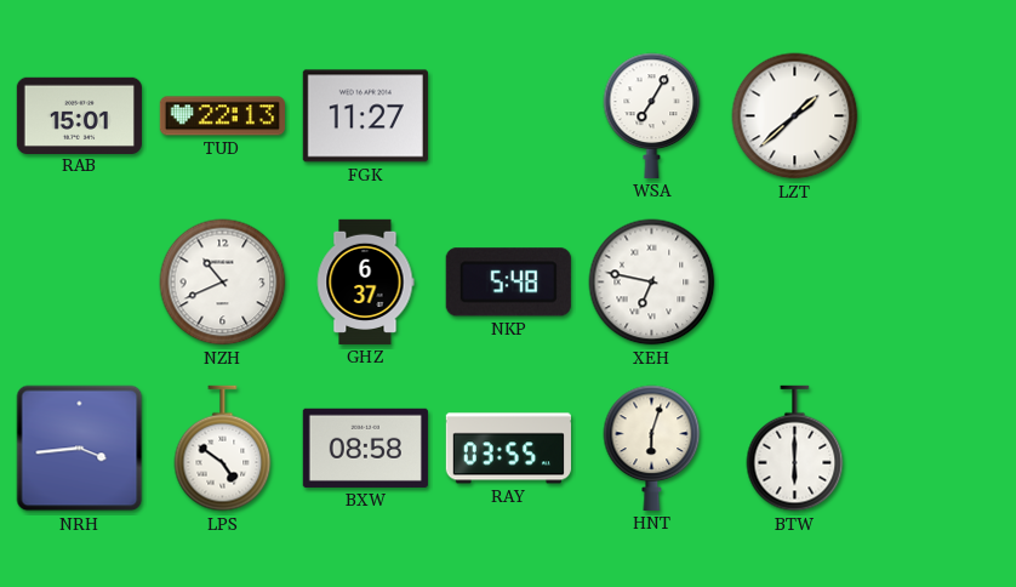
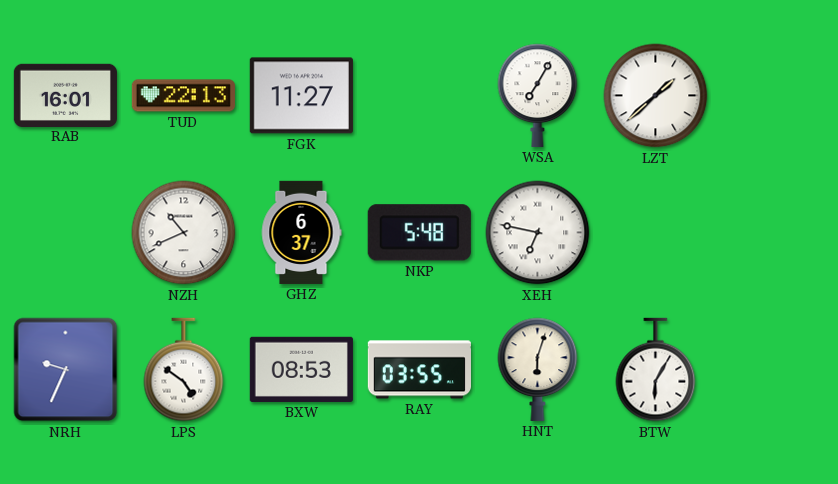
RAB: 15:01 -> 16:01 (65, 95)
NRH: 3:44 -> 9:34 (66, 370)
BXW: 08:58 -> 08:53 (301, 369)
BTW: 6:00 -> 6:05 (656, 370)
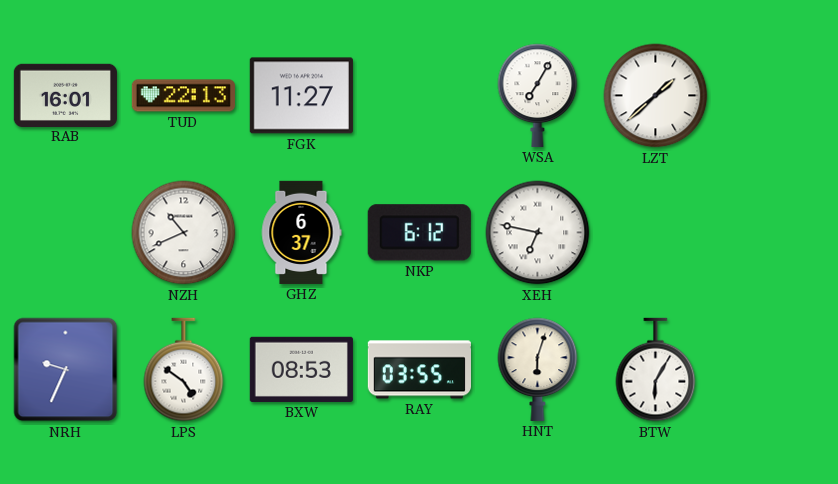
NKP: 5:48 -> 6:12 (419, 233)
